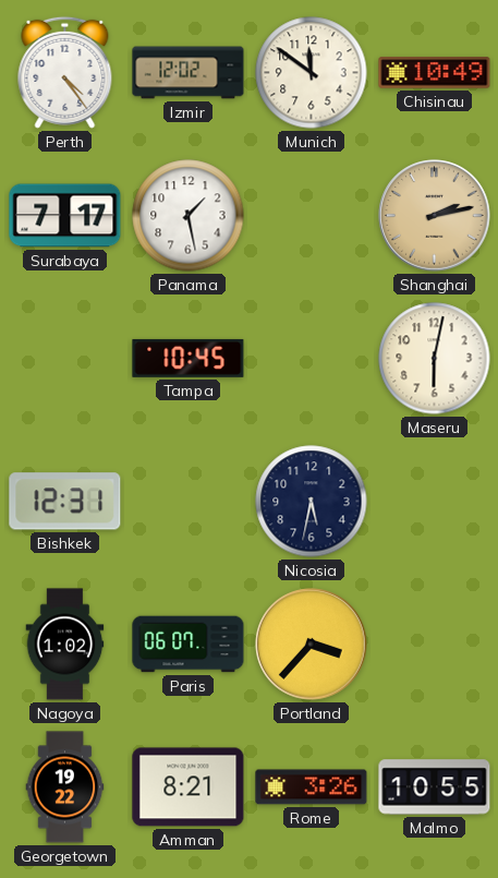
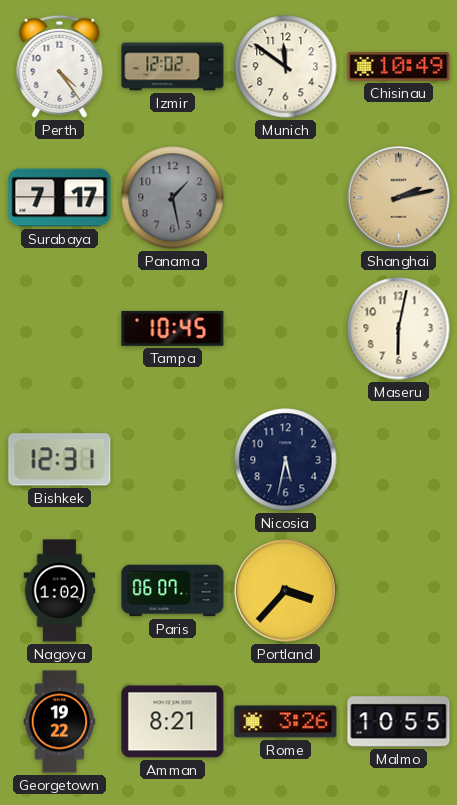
Panama dial: white -> grey (173, 198)
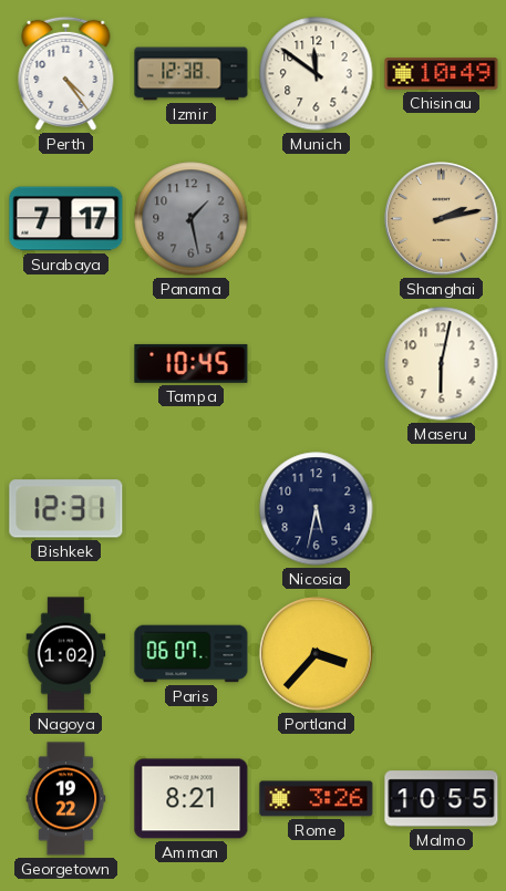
Izmir: 12:02 -> 12:38 (192, 74)
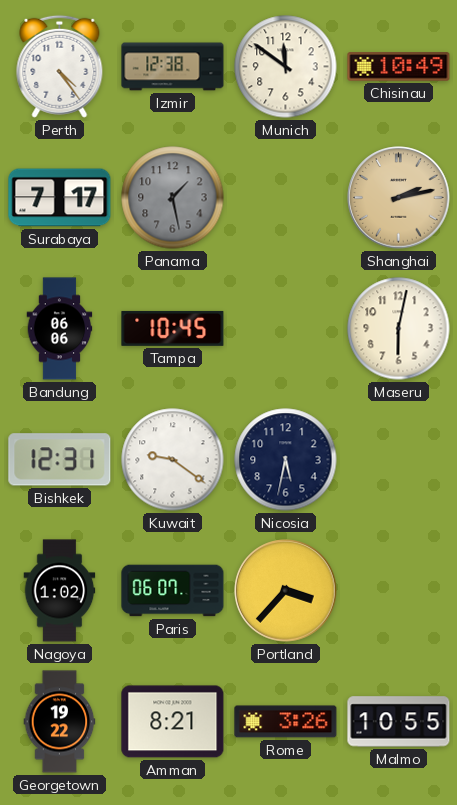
Bandung: none -> 06:06 (60, 329)
Kuwait: none -> 9:21 (173, 460)
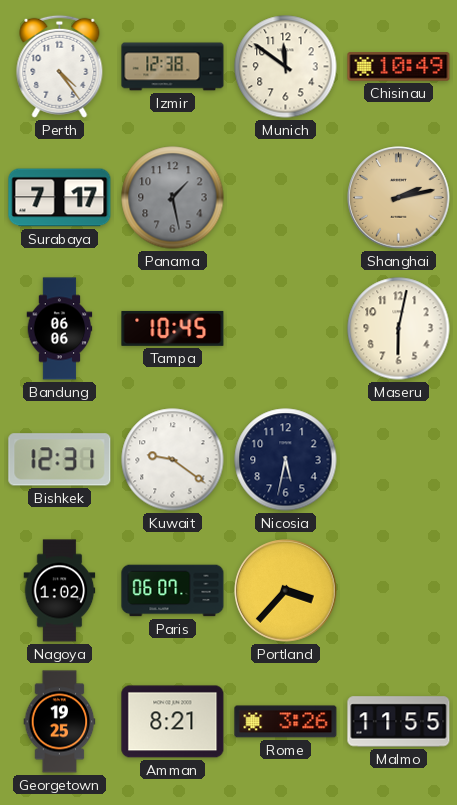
Georgetown: 19:22 -> 19:25 (60, 722)
Malmo: 10:55 -> 11:55 (399, 722)
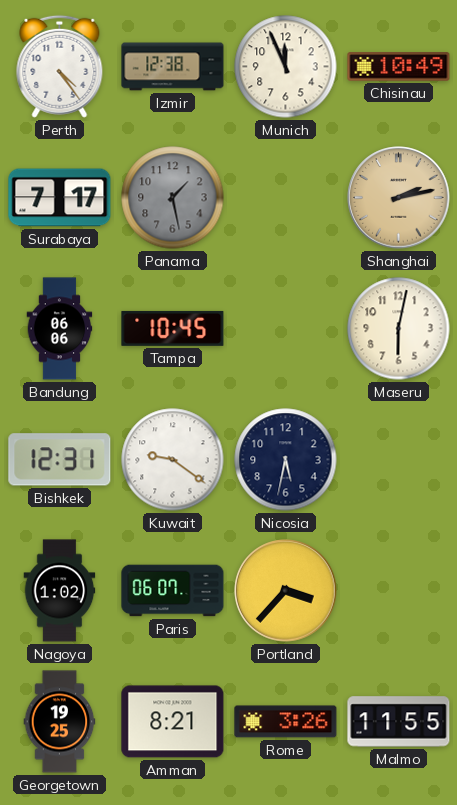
Munich: 11:51 -> 11:56 (286, 67)
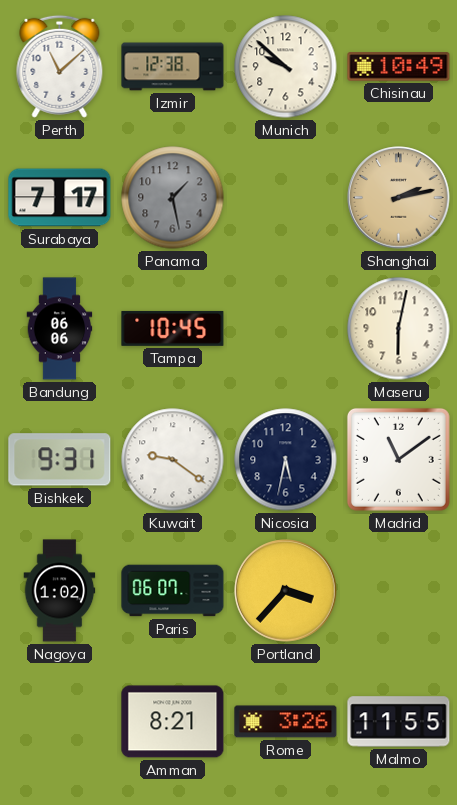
Perth: 4:24 -> 11:08 (60, 66)
Munich: 11:56 -> 9:52 (286, 67)
Bishkek: 12:31 -> 9:31 (60, 460)
Madrid: none -> 11:09 (398, 459)
Georgetown: 19:25 -> none (60, 722)
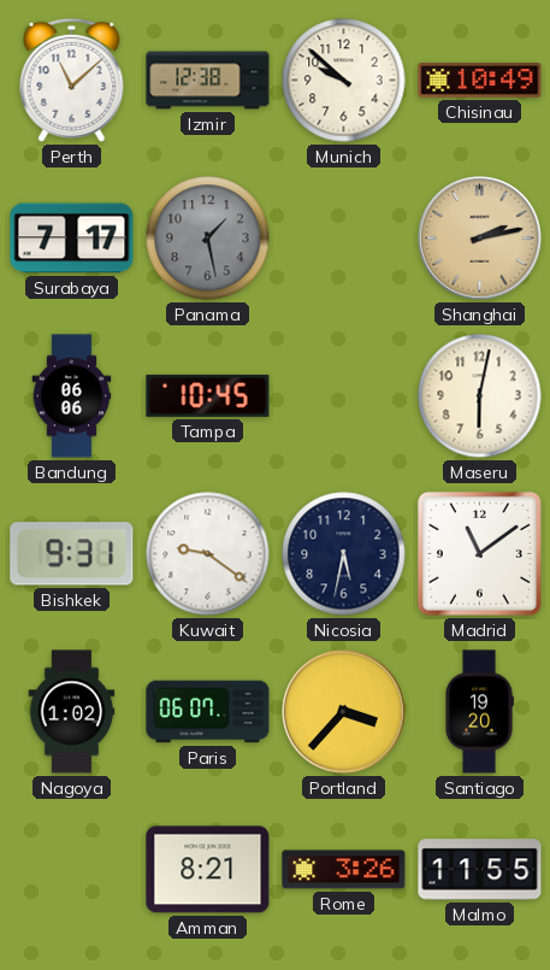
Santiago: none -> 19:20 (479, 712)
